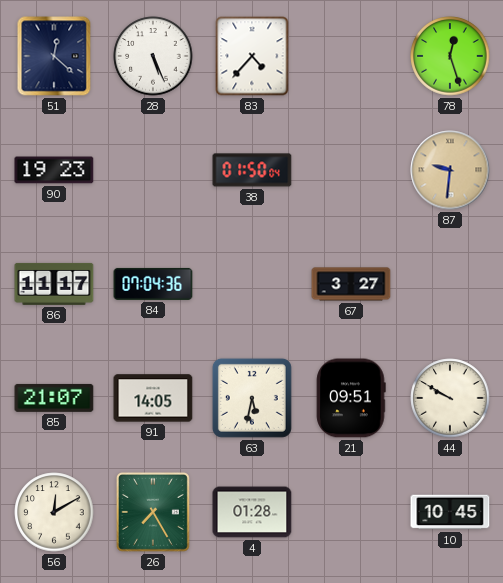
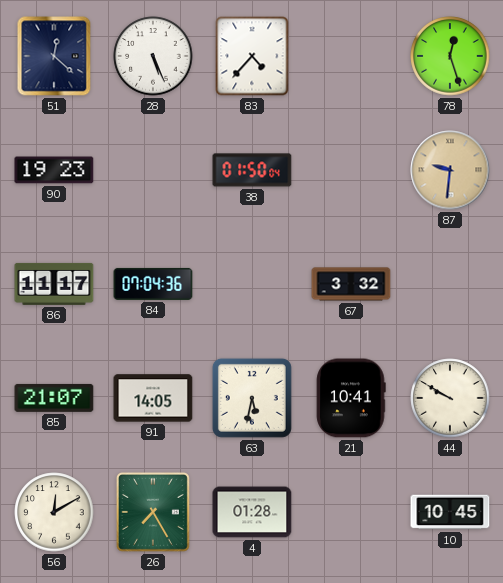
67: 3:27 -> 3:32 (351, 284)
21: 09:51 -> 10:41 (351, 398)
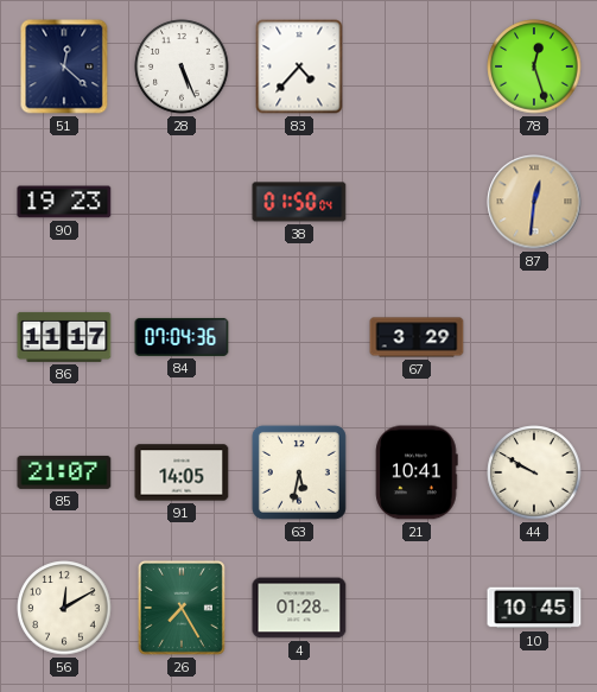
87: 9:31 -> 12:31 (534, 202)
67: 3:32 -> 3:29 (417, 337)
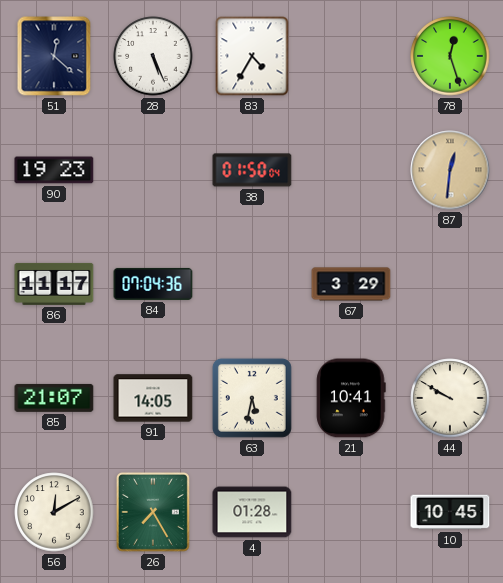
83: 4:37 -> 4:35 (252, 56)
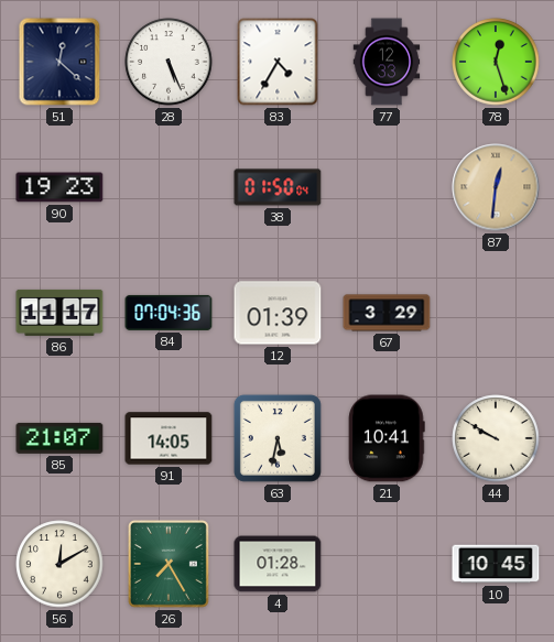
77: none -> 12:33 (387, 62)
12: none -> 01:39 (278, 313)
